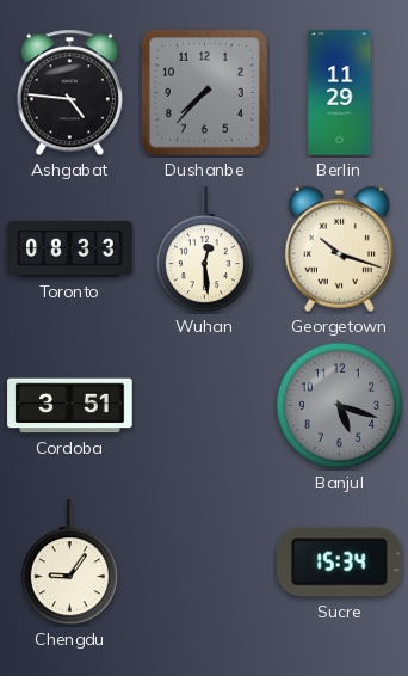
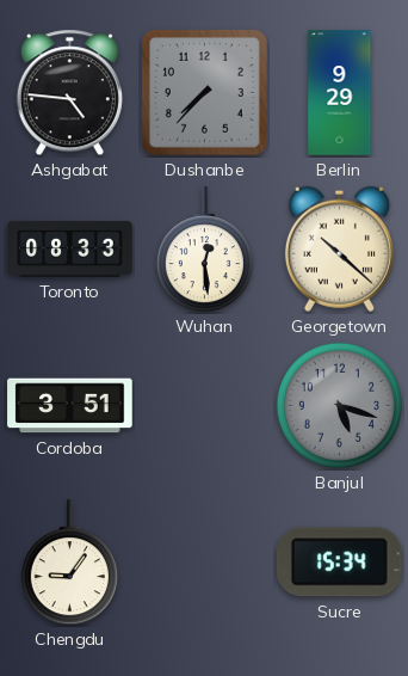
Berlin: 11:29 -> 9:29 (340, 93)
Georgetown: 10:18 -> 10:22 (339, 248)
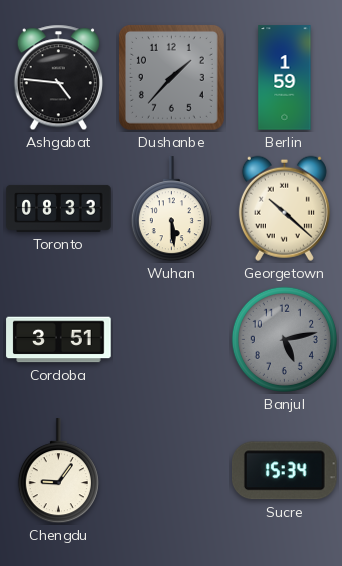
Dushanbe: 7:37 -> 1:37 (171, 77)
Berlin: 9:29 -> 1:59 (285, 78)
Wuhan: 12:29 -> 5:29 (171, 209)
Banjul: 5:18 -> 5:13 (284, 339)
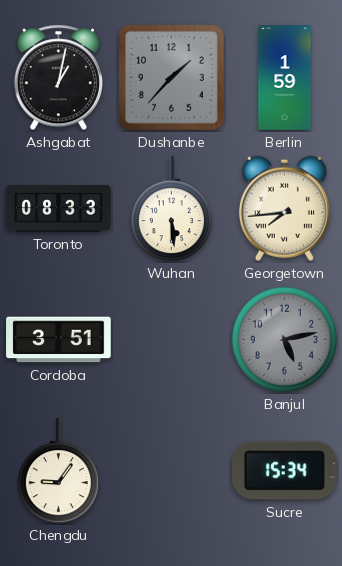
Ashgabat: 4:46 -> 1:02 (58, 78)
Georgetown: 10:22 -> 7:44 (284, 208)
